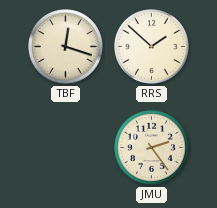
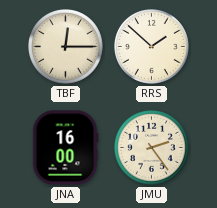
TBF: 12:18 -> 12:15 (66, 47)
JNA: none -> 16:00 (65, 148)
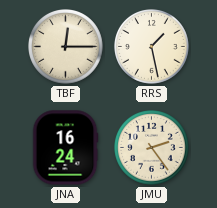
RRS: 1:52 -> 1:28 (152, 47)
JNA: 16:00 -> 16:24 (65, 148)
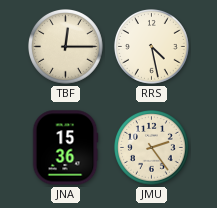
RRS: 1:28 -> 4:28 (152, 47)
JNA: 16:24 -> 15:36 (65, 148)
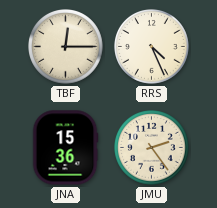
RRS: 4:28 -> 4:26 (152, 47)
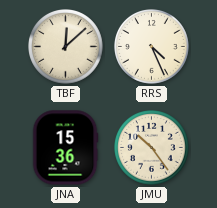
TBF: 12:15 -> 12:08 (66, 47)
JMU: 2:24 -> 10:24 (152, 148)
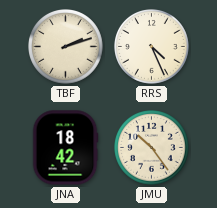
TBF: 12:08 -> 2:12 (66, 47)
JNA: 15:36 -> 18:42 (65, 148)
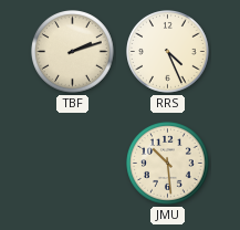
JNA: 18:42 -> none (65, 148)
JMU: 10:24 -> 10:29 (168, 164)
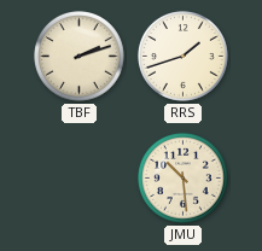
RRS: 4:26 -> 1:42 (184, 57)
